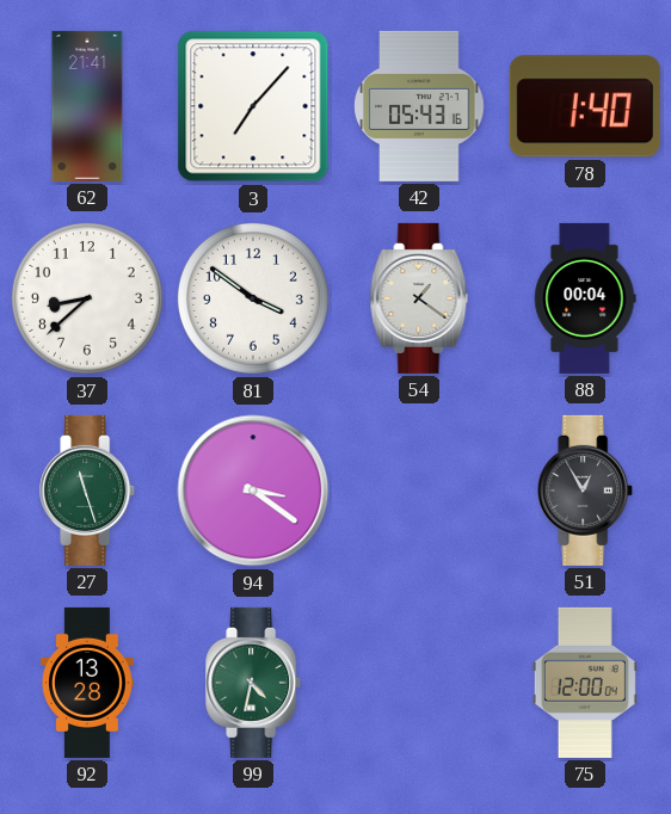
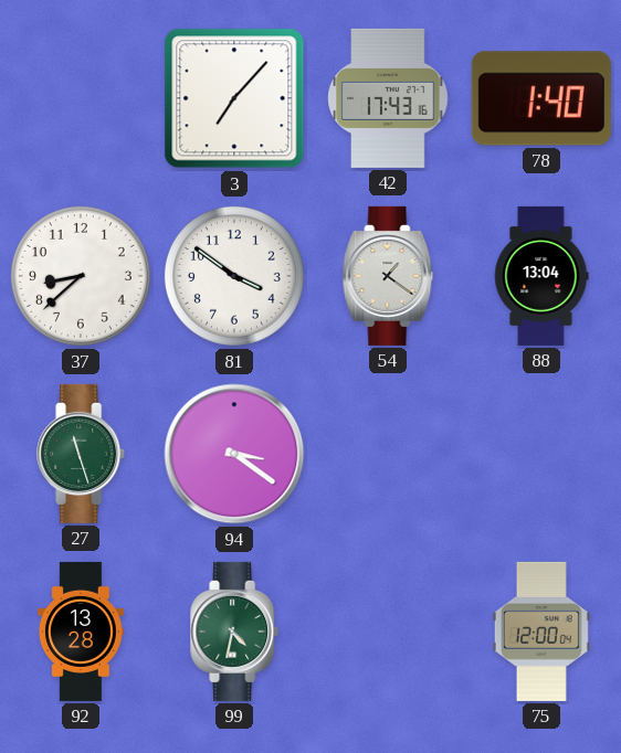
62: 21:41 -> none (87, 106)
42: 05:43 -> 17:43 (388, 98)
88: 00:04 -> 13:04 (541, 276)
51: 12:55 -> none (586, 491)
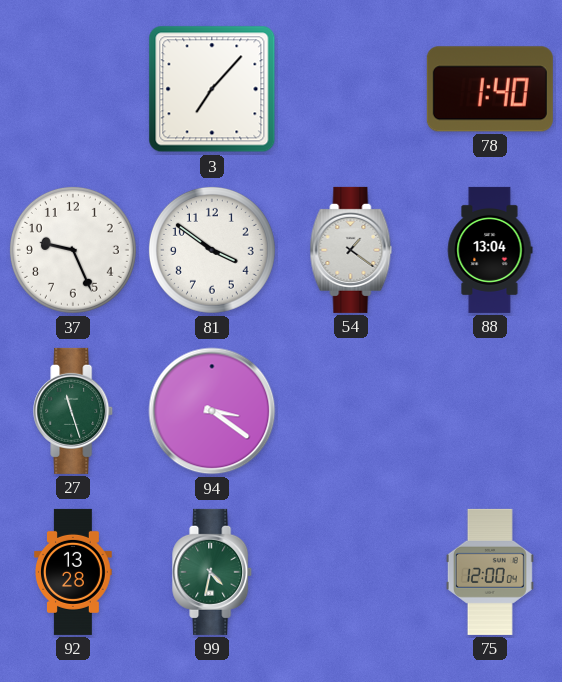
42: 17:43 -> none (388, 98)
37: 8:38 -> 9:26 (73, 250)
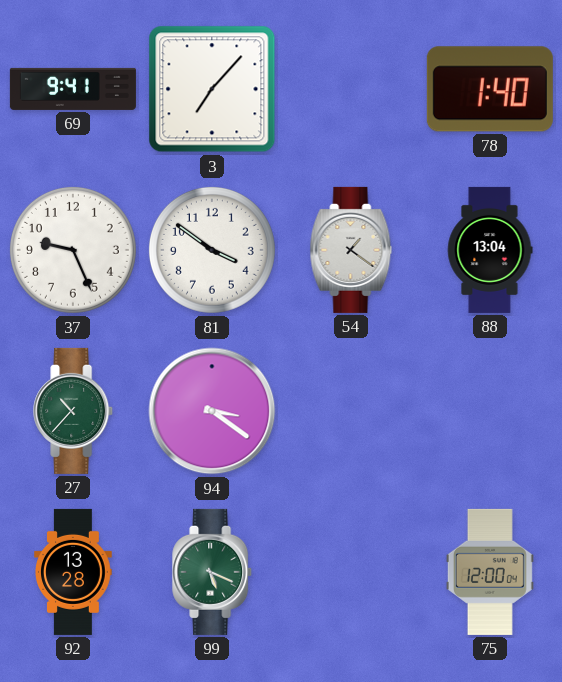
69: none -> 9:41 (73, 89)
27: 11:27 -> 10:37 (74, 411)
99: 4:32 -> 5:19 (213, 572)
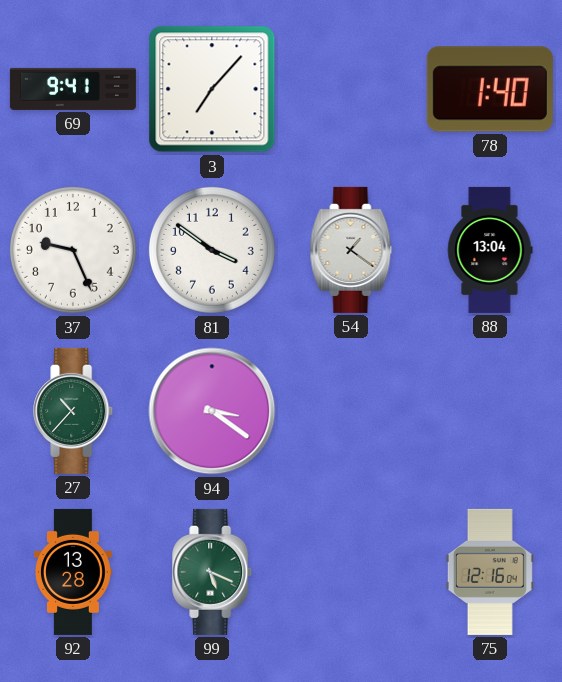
75: 12:00 -> 12:16 (490, 572)
